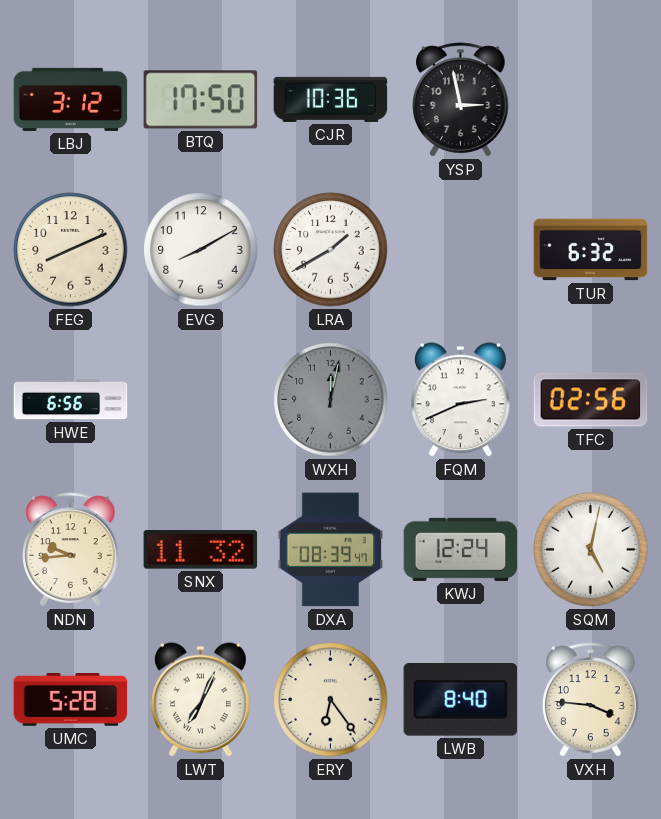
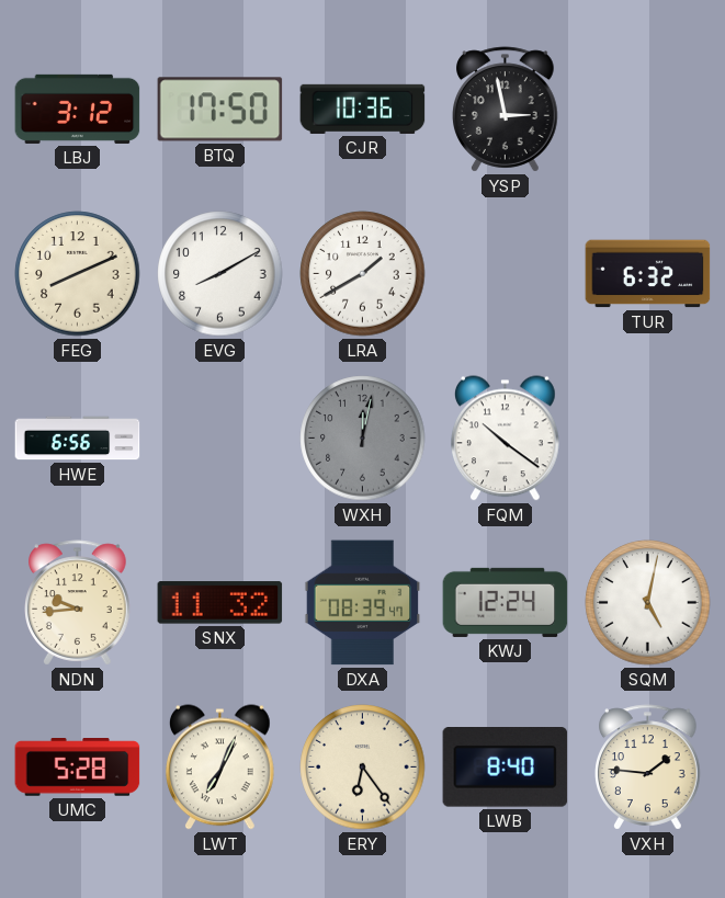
FQM: 2:41 -> 10:21 (506, 439)
TFC: 02:56 -> none (591, 400)
VXH: 3:46 -> 1:46 (648, 768)
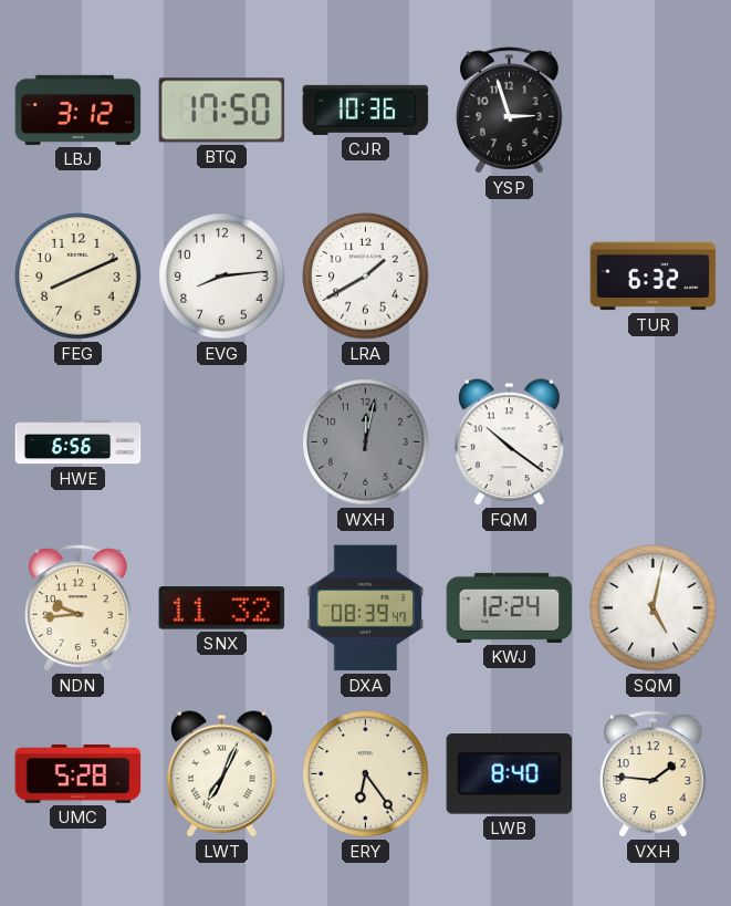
YSP: 2:58 -> 2:57 (510, 111)
EVG: 8:10 -> 8:14 (222, 277)
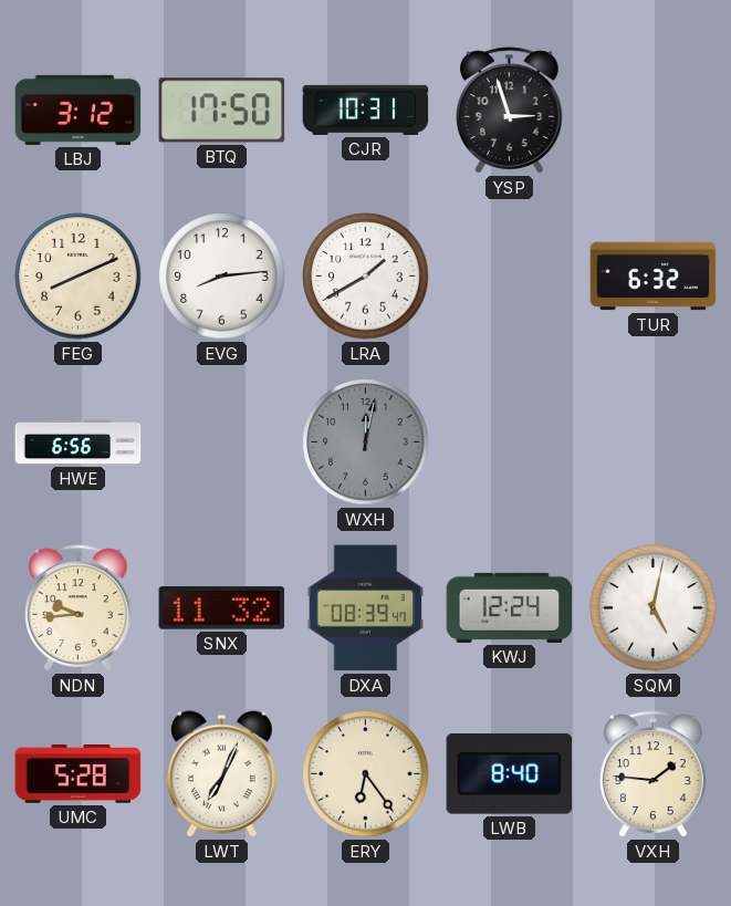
CJR: 10:36 -> 10:31 (366, 110)
FQM: 10:21 -> none (510, 442)
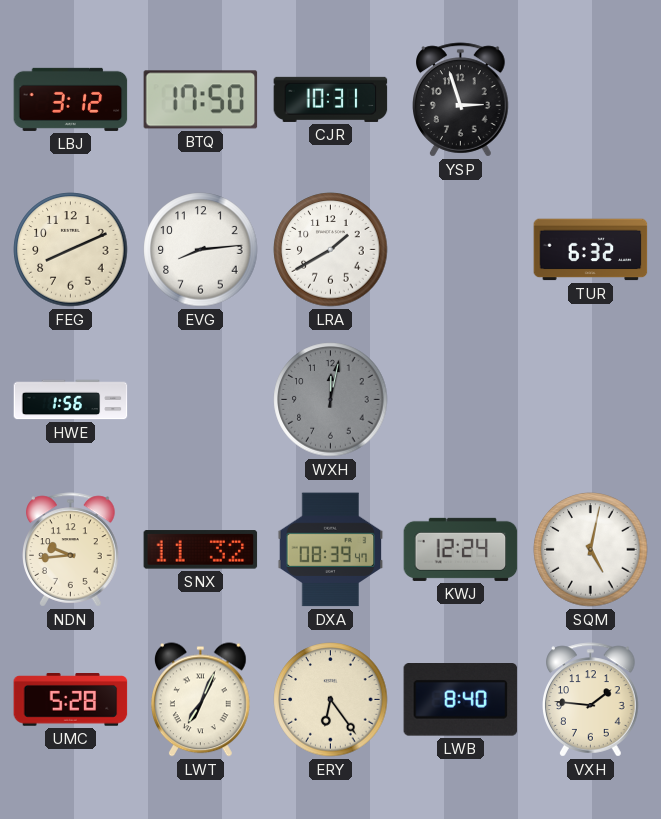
HWE: 6:56 -> 1:56 (71, 400)
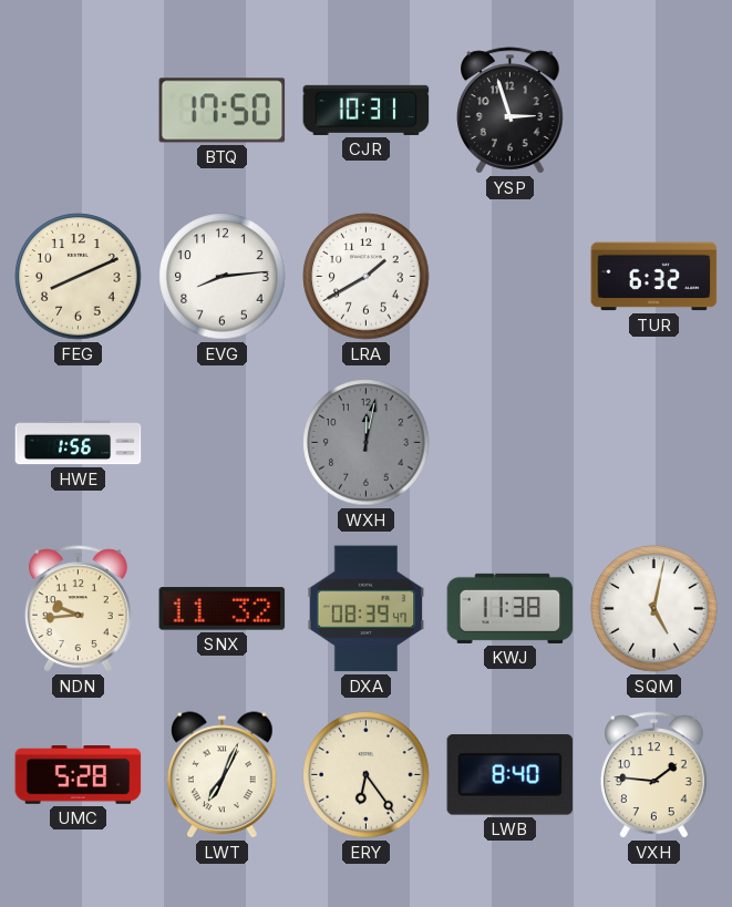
LBJ: 3:12 -> none (71, 99)
KWJ: 12:24 -> 11:38 (511, 608)
